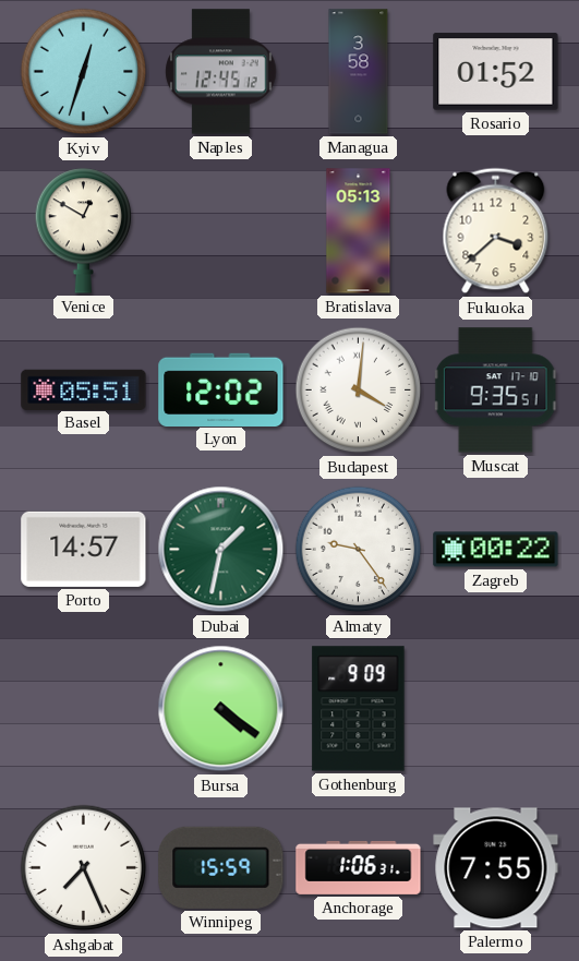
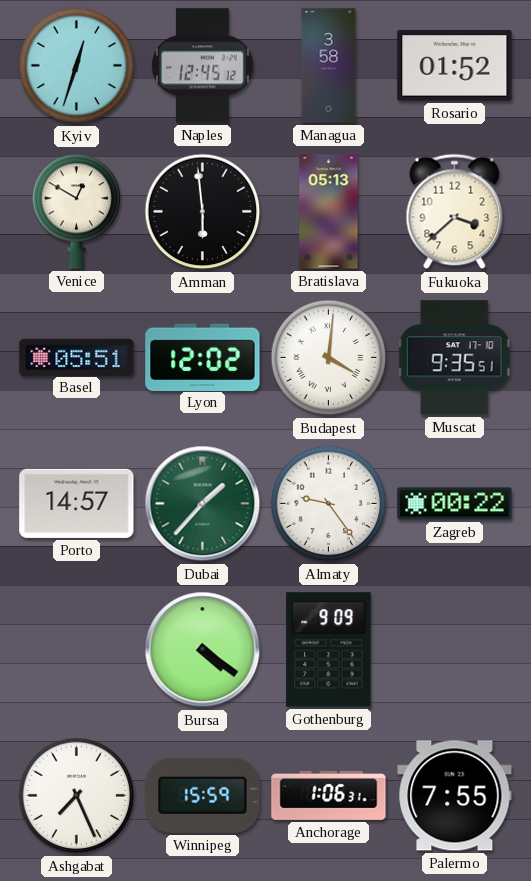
Amman: none -> 5:59 (203, 212)
Dubai: 1:32 -> 1:37 (203, 504)
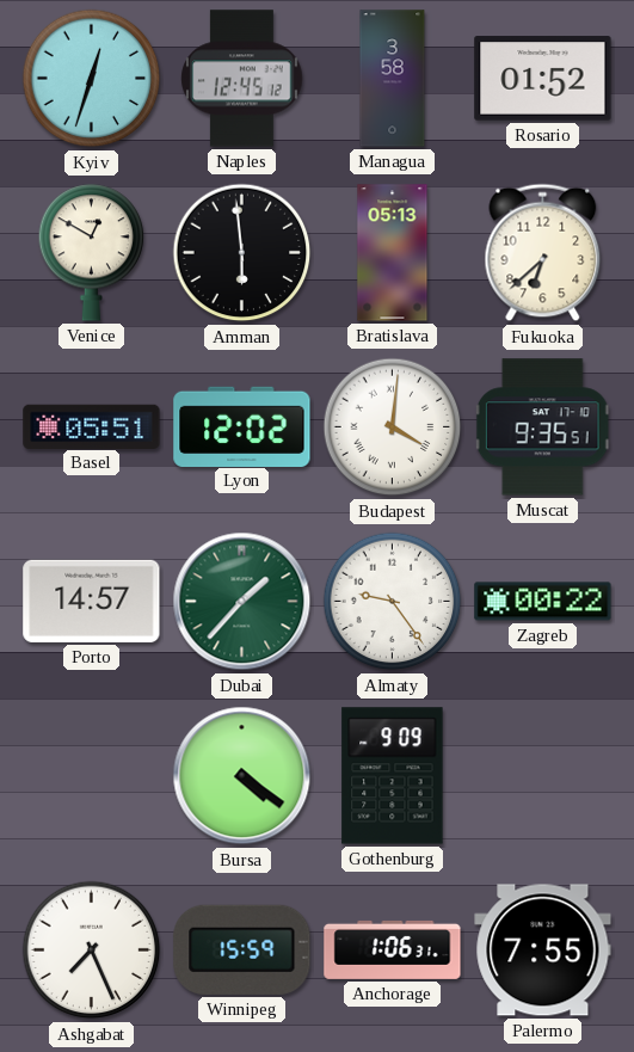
Fukuoka: 3:38 -> 6:38 (543, 253)
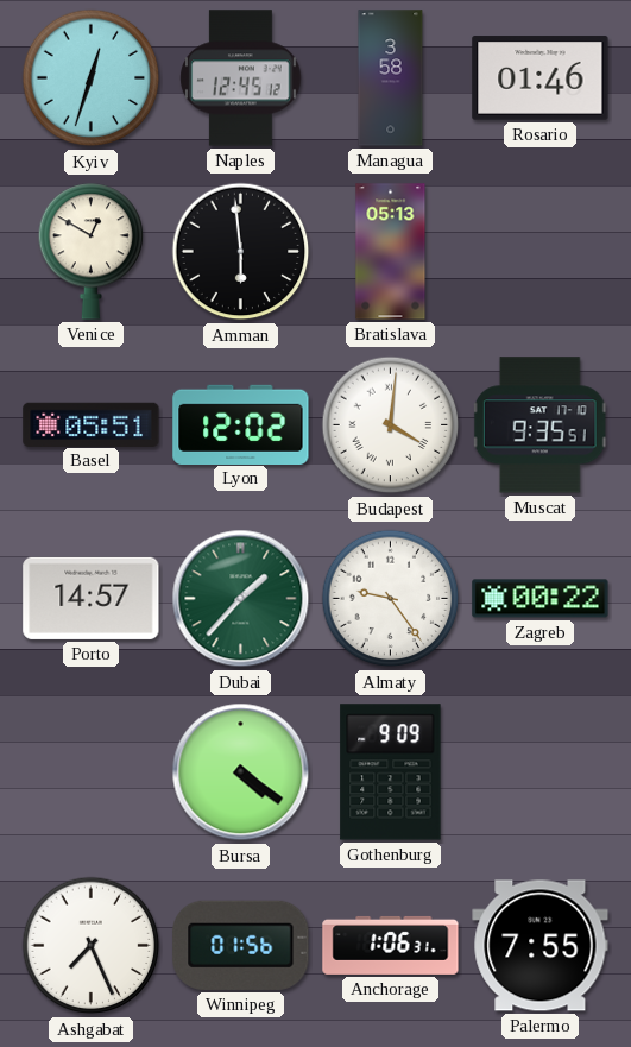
Rosario: 01:52 -> 01:46 (541, 78)
Fukuoka: 6:38 -> none (543, 253)
Winnipeg: 15:59 -> 01:56 (241, 945)
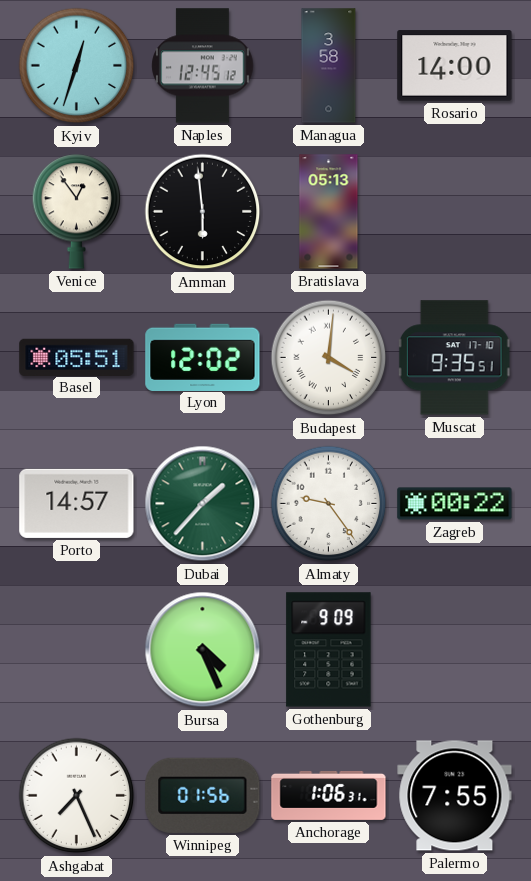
Rosario: 01:46 -> 14:00 (455, 66)
Venice: 12:50 -> 12:54 (77, 212)
Bursa: 4:21 -> 4:26 (203, 650)
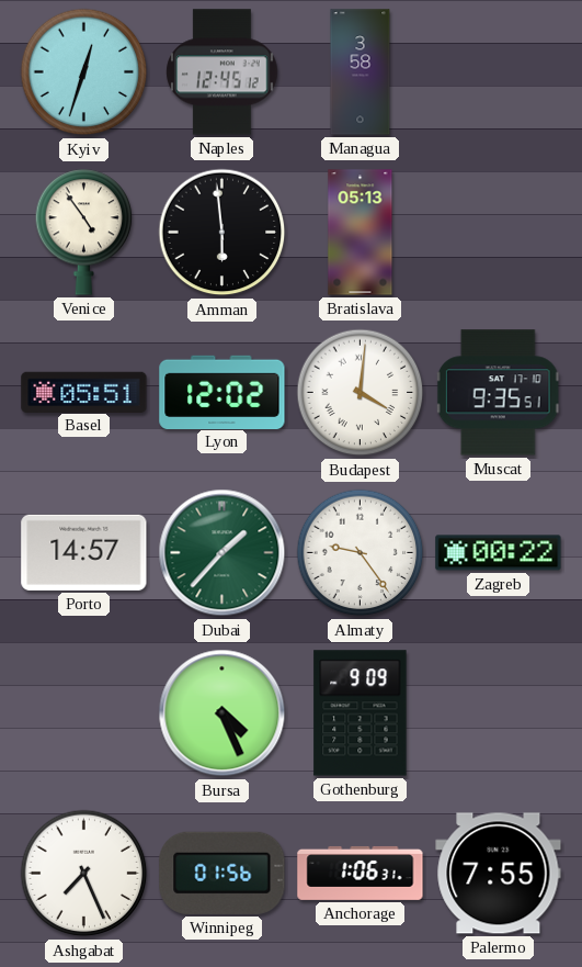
Rosario: 14:00 -> none (455, 66)
Venice: 12:54 -> 4:54 (84, 233)
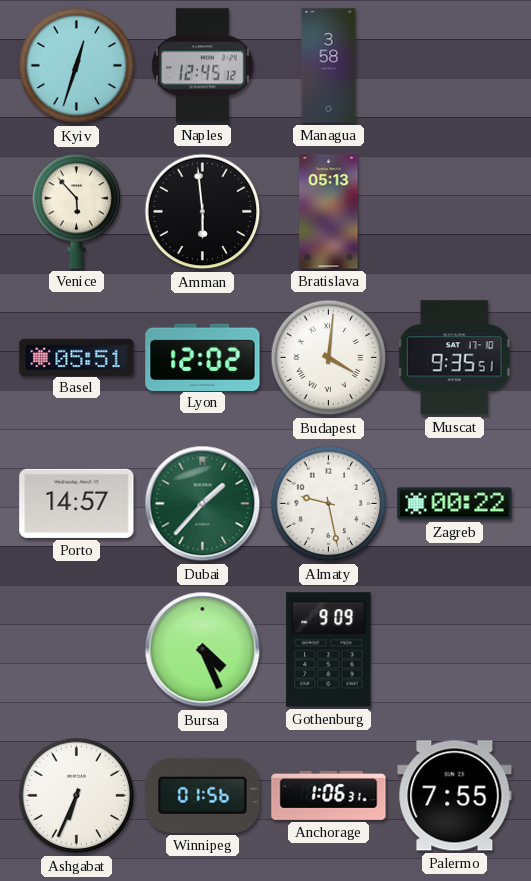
Venice: 4:54 -> 5:53 (77, 212)
Almaty: 9:24 -> 9:28 (329, 504)
Ashgabat: 7:26 -> 6:34 (77, 796)
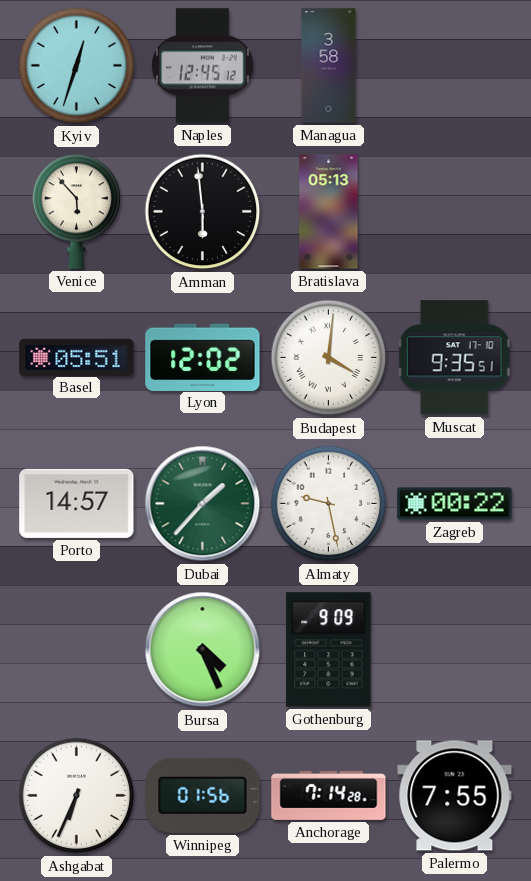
Anchorage: 1:06 -> 7:14 (329, 795)
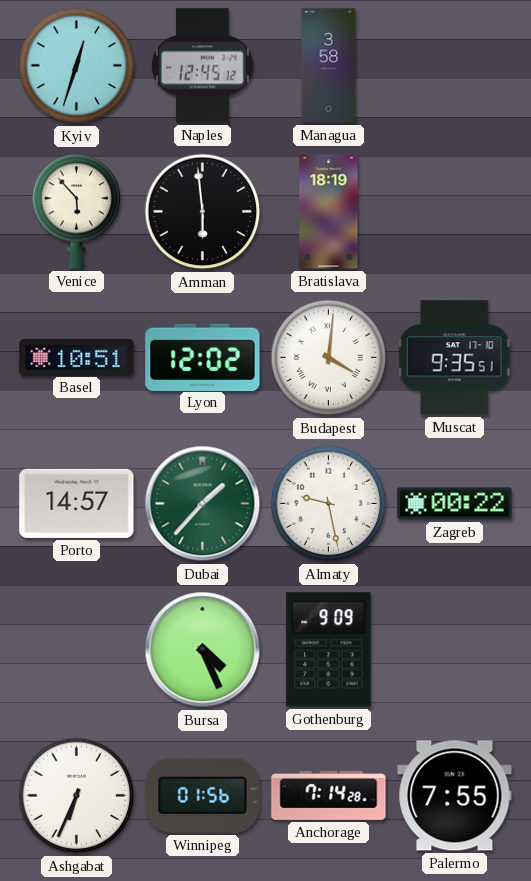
Bratislava: 05:13 -> 18:19 (329, 212)
Basel: 05:51 -> 10:51 (77, 357)
